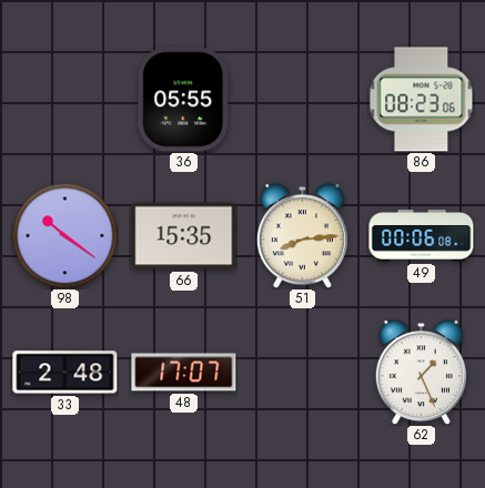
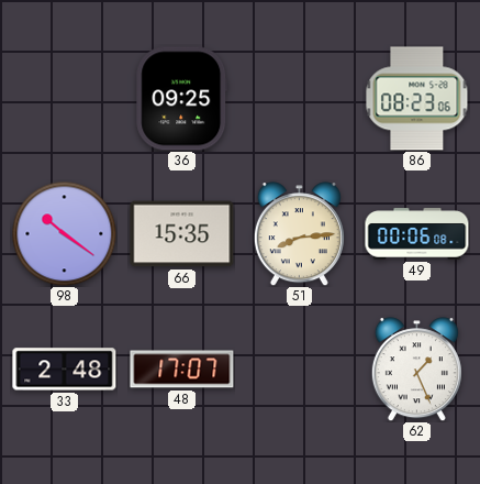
36: 05:55 -> 09:25 (182, 99)
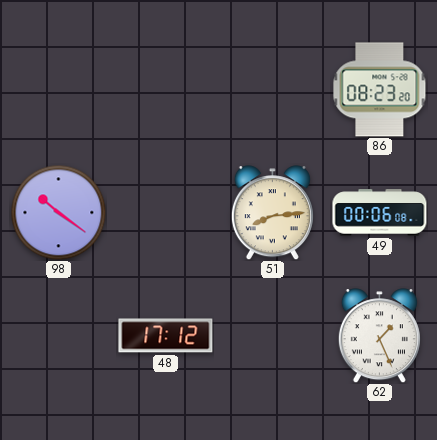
36: 09:25 -> none (182, 99)
86: 08:23:06 -> 08:23:20 (380, 90)
66: 15:35 -> none (182, 234)
33: 2:48 -> none (65, 370)
48: 17:07 -> 17:12 (166, 336)
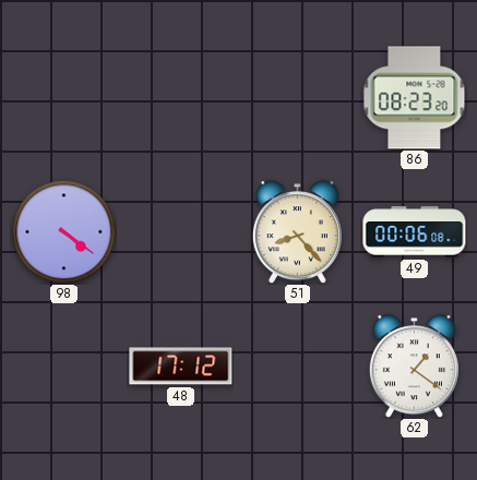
98: 10:21 -> 4:21 (63, 231)
51: 8:14 -> 8:23 (297, 232)
62: 1:26 -> 1:21 (414, 367)
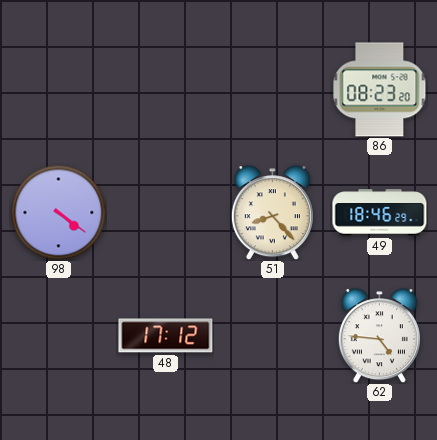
49: 00:06 -> 18:46 (380, 213)
62: 1:21 -> 4:46 (379, 336)
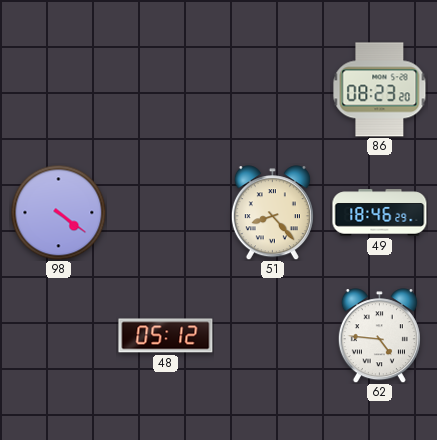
48: 17:12 -> 05:12 (166, 336)
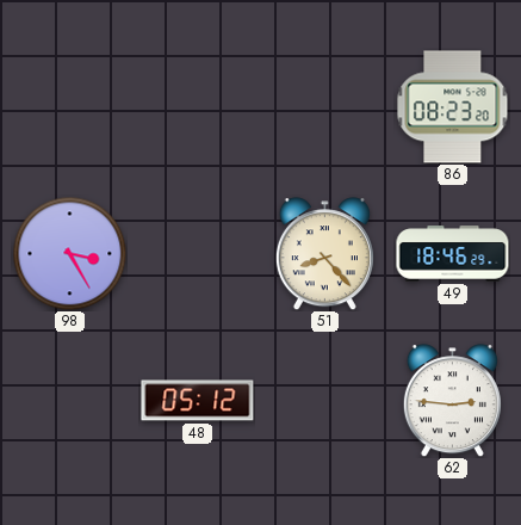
98: 4:21 -> 3:25 (69, 253)
62: 4:46 -> 2:46 (452, 401)
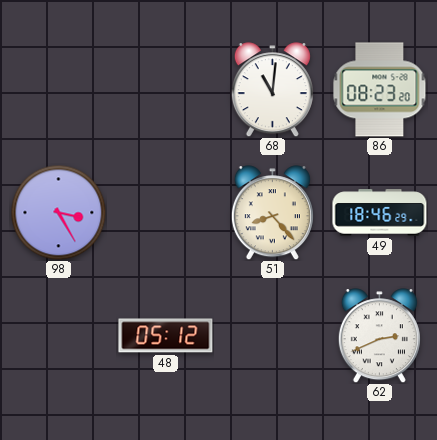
68: none -> 11:01 (272, 90)
62: 2:46 -> 2:41 (379, 336)
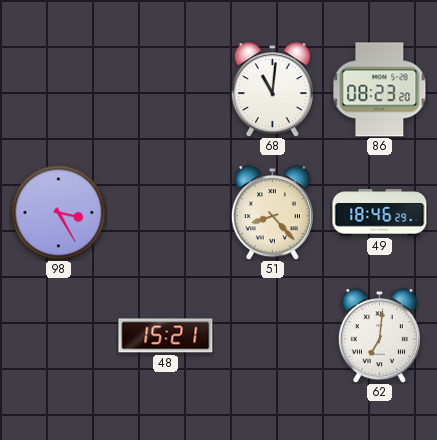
48: 05:12 -> 15:21 (166, 336)
62: 2:41 -> 7:01 (379, 336)
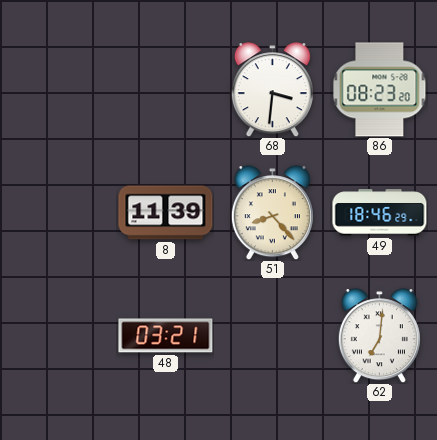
68: 11:01 -> 3:31 (272, 90)
98: 3:25 -> none (58, 212)
8: none -> 11:39 (166, 213)
48: 15:21 -> 03:21 (166, 336)
